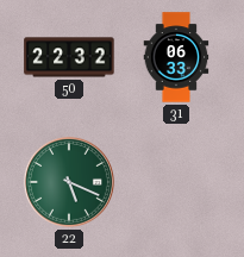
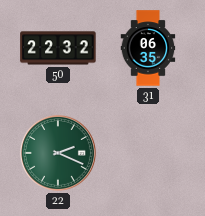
31: 06:33 -> 06:35 (148, 48)
22: 5:19 -> 2:19 (58, 153)
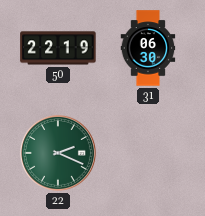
50: 22:32 -> 22:19 (58, 48)
31: 06:35 -> 06:30 (148, 48)
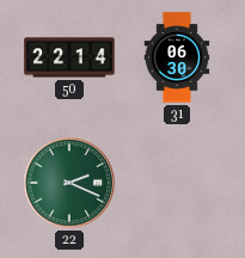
50: 22:19 -> 22:14 (69, 57)
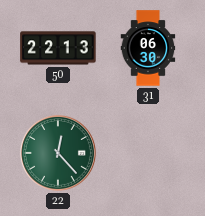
50: 22:14 -> 22:13 (58, 48)
22: 2:19 -> 12:23 (58, 153)
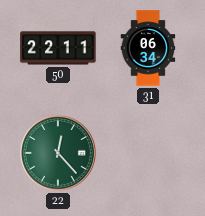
50: 22:13 -> 22:11 (58, 48)
31: 06:30 -> 06:34 (148, 48)
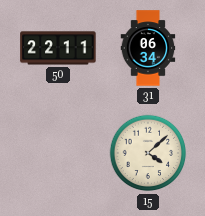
22: 12:23 -> none (58, 153)
15: none -> 4:08 (148, 153)
